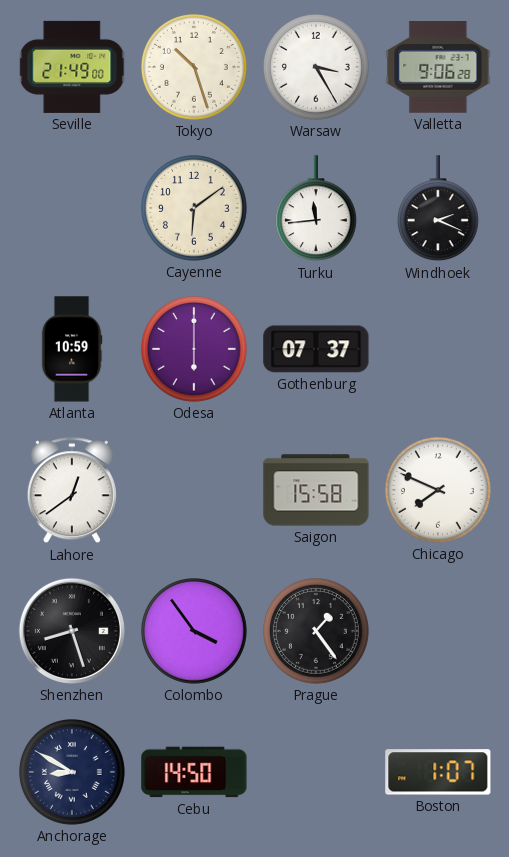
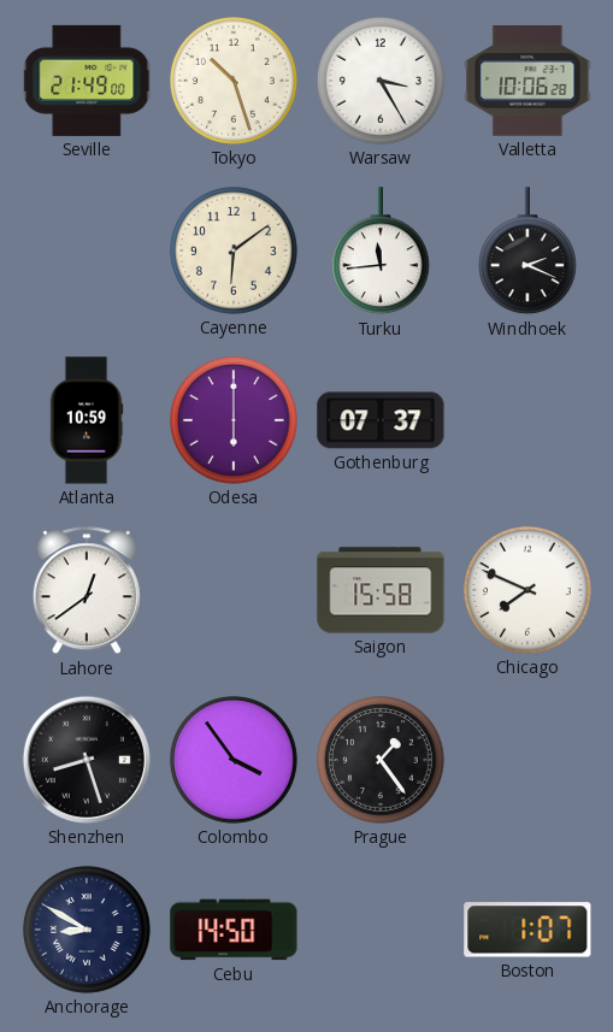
Valletta: 9:06 -> 10:06 (527, 81)
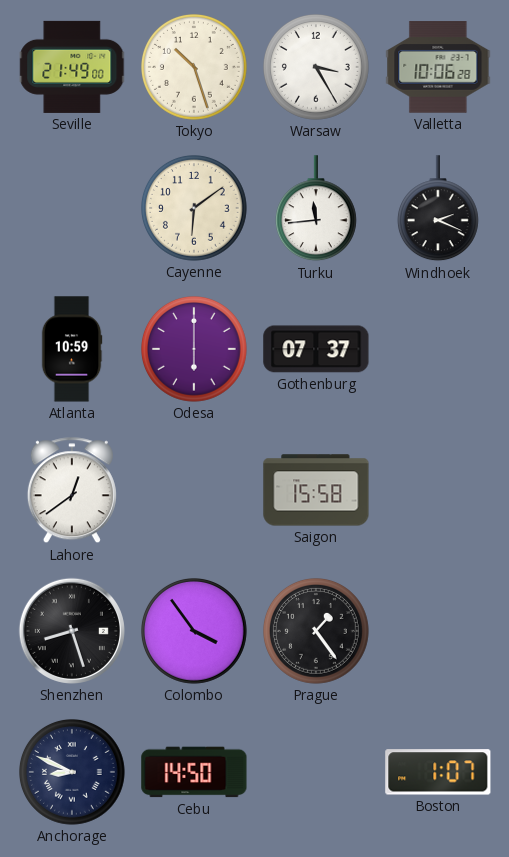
Chicago: 7:49 -> none (529, 591)
Anchorage: 8:50 -> 8:49 (73, 773)
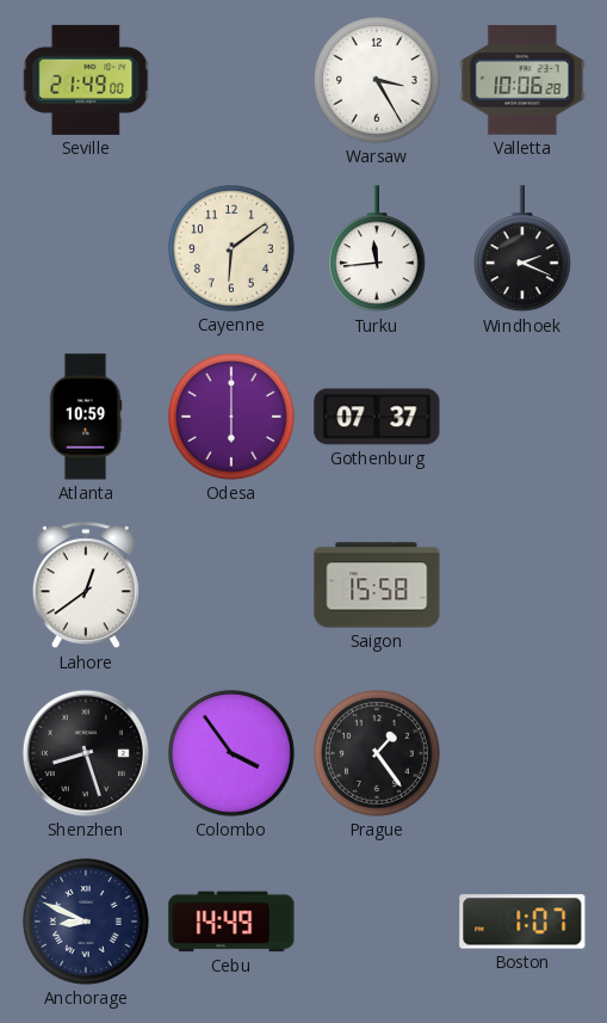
Tokyo: 10:27 -> none (195, 68)
Cebu: 14:50 -> 14:49 (231, 922)
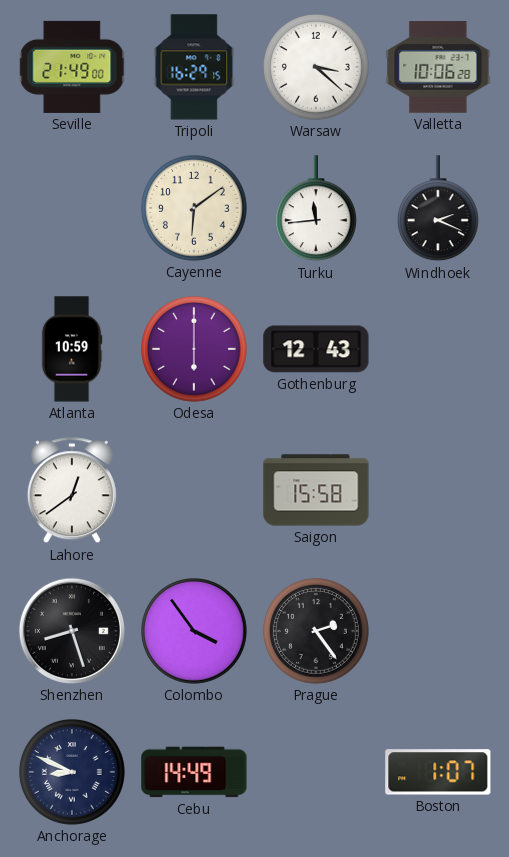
Tripoli: none -> 16:29 (194, 67)
Warsaw: 3:25 -> 3:22 (317, 68)
Gothenburg: 07:37 -> 12:43 (316, 349)
Prague: 1:24 -> 2:24 (317, 632)
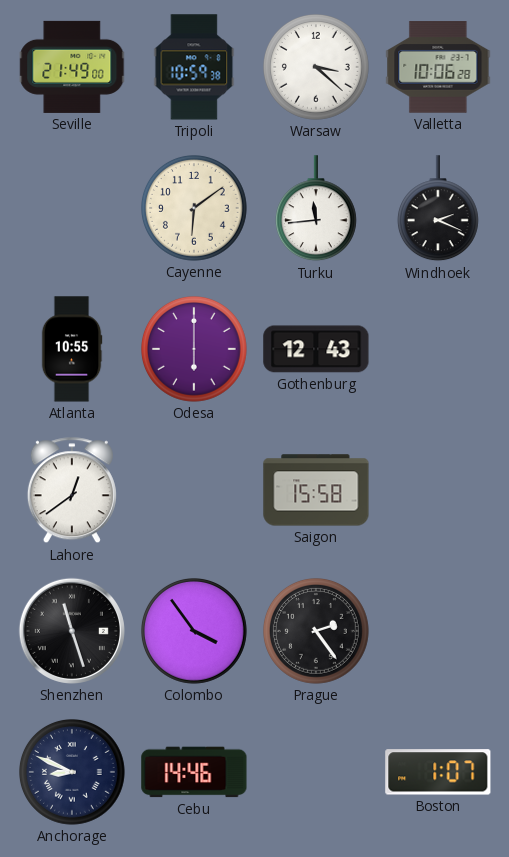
Tripoli: 16:29 -> 10:59 (194, 67)
Atlanta: 10:59 -> 10:55 (72, 349)
Shenzhen: 8:27 -> 11:27 (72, 631)
Cebu: 14:49 -> 14:46 (194, 772)
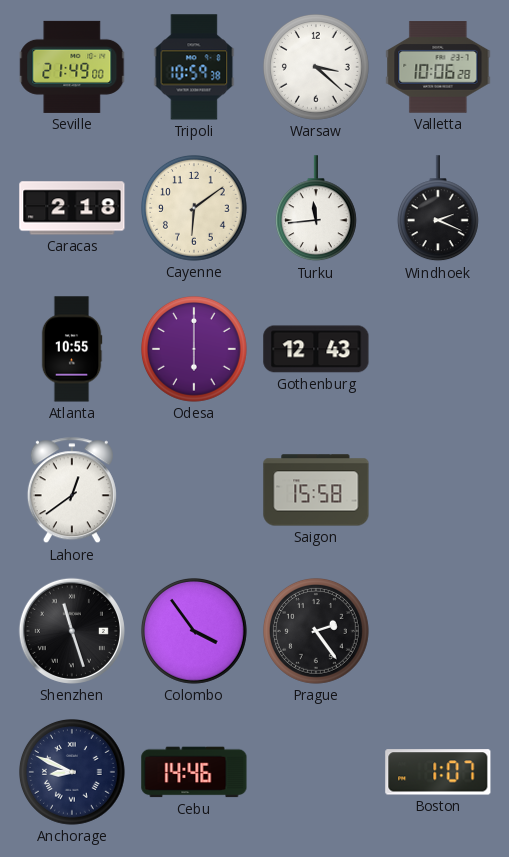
Caracas: none -> 2:18 (72, 208)
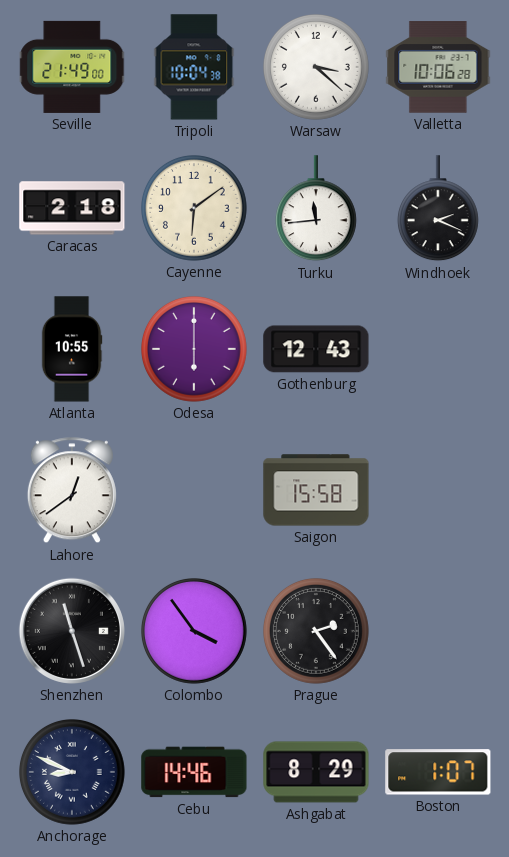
Tripoli: 10:59 -> 10:04 (194, 67)
Ashgabat: none -> 8:29 (316, 772)
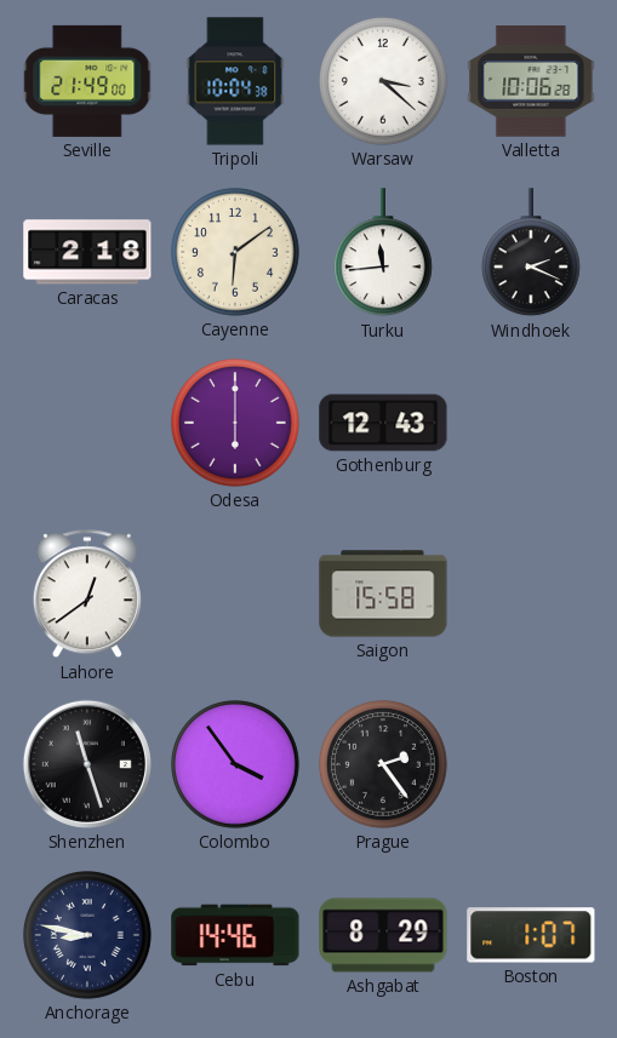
Atlanta: 10:55 -> none (72, 349)
Anchorage: 8:49 -> 8:47 (88, 936)
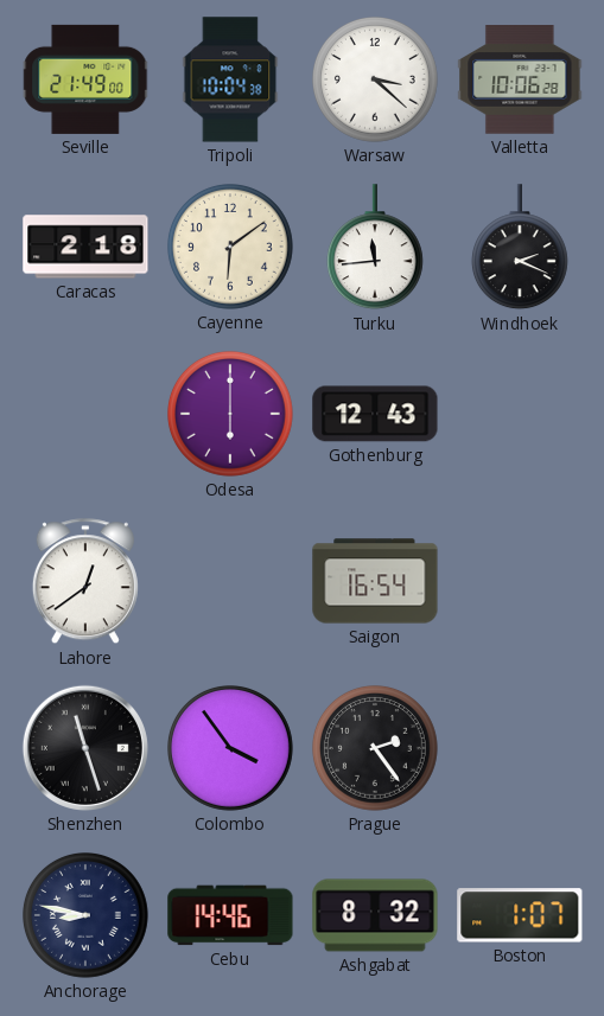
Saigon: 15:58 -> 16:54 (375, 581)
Ashgabat: 8:29 -> 8:32 (375, 915)
